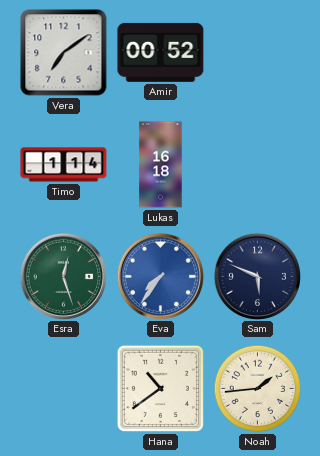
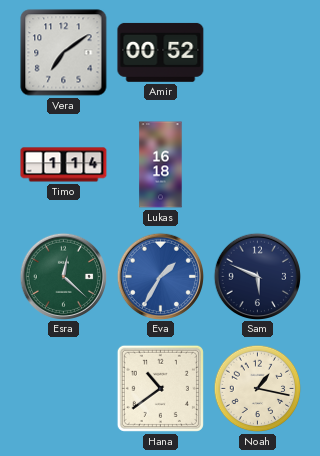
Esra: 12:27 -> 12:22 (63, 276)
Eva: 7:36 -> 1:35 (160, 276)
Noah: 1:44 -> 1:17 (258, 389)
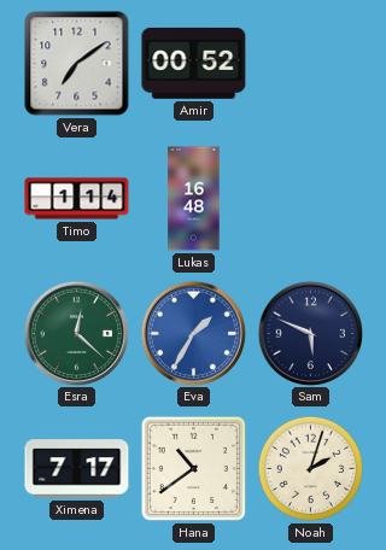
Lukas: 16:18 -> 16:48 (194, 199)
Ximena: none -> 7:17 (77, 469)
Noah: 1:17 -> 2:03 (311, 469)
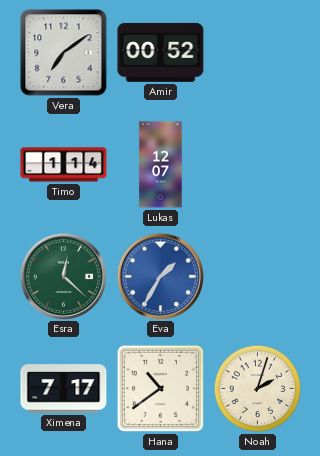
Lukas: 16:48 -> 12:07 (161, 165)
Sam: 5:49 -> none (310, 333)
